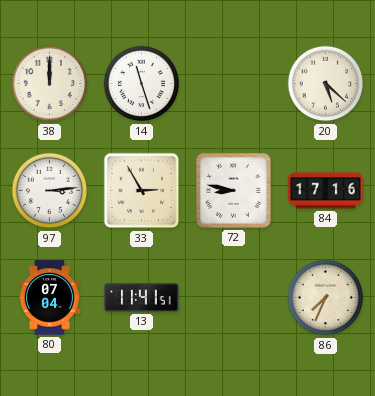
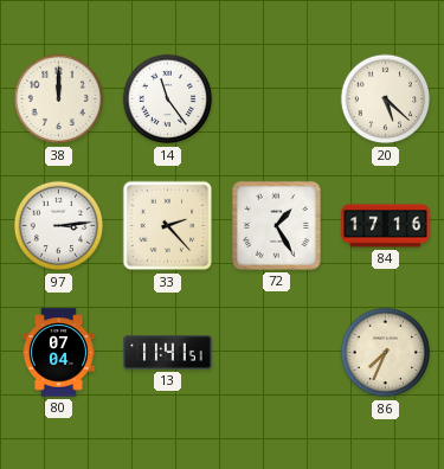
14: 11:27 -> 11:24 (168, 99)
33: 2:55 -> 2:23 (168, 226)
72: 8:47 -> 1:25 (276, 225)
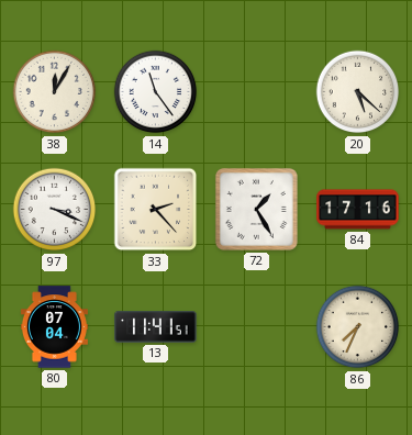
38: 12:00 -> 12:05 (55, 92)
97: 3:14 -> 3:19 (55, 210)
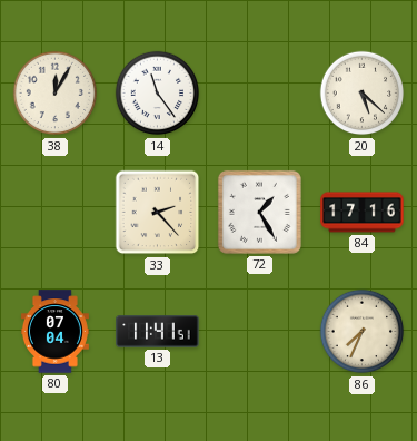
97: 3:19 -> none (55, 210)
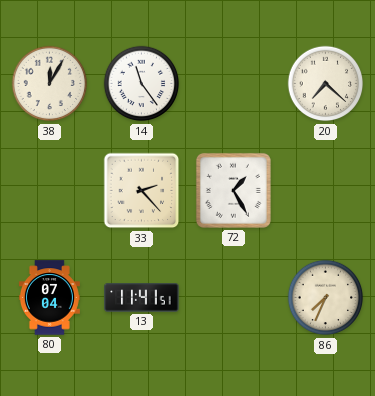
20: 5:22 -> 7:22 (326, 84)
84: 17:16 -> none (363, 213)
